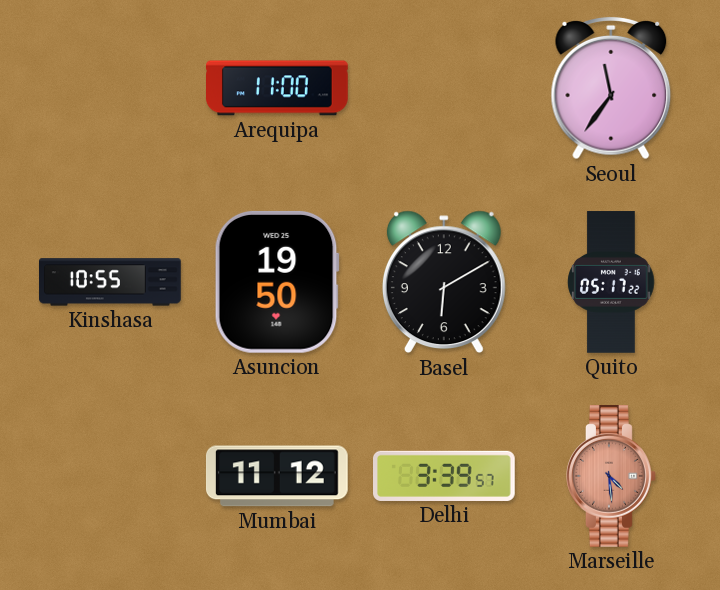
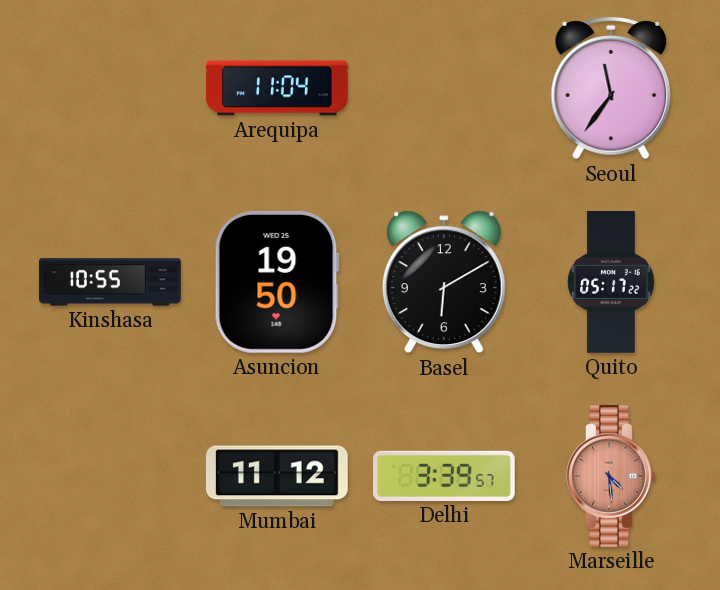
Arequipa: 11:00 -> 11:04 (278, 88)
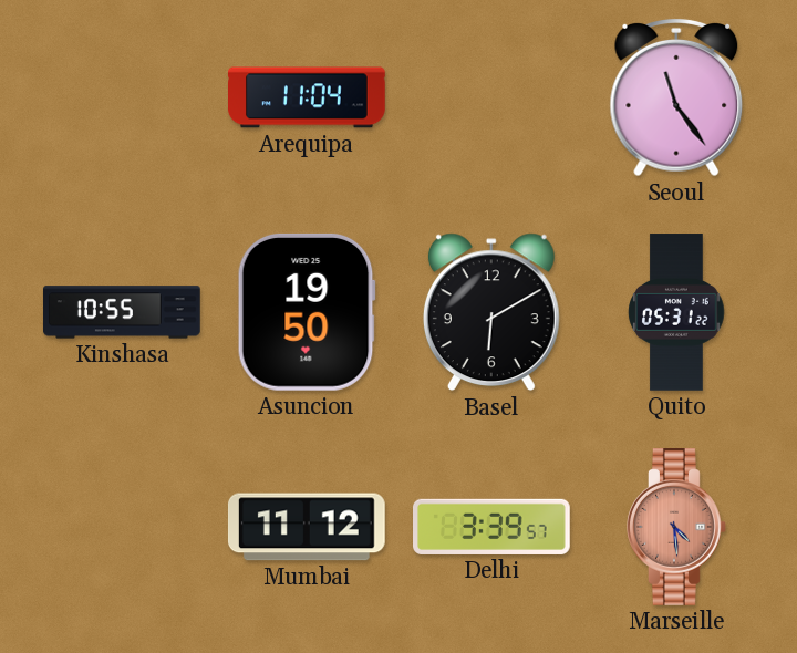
Seoul: 11:36 -> 11:24 (676, 97)
Quito: 05:17 -> 05:31 (676, 312)
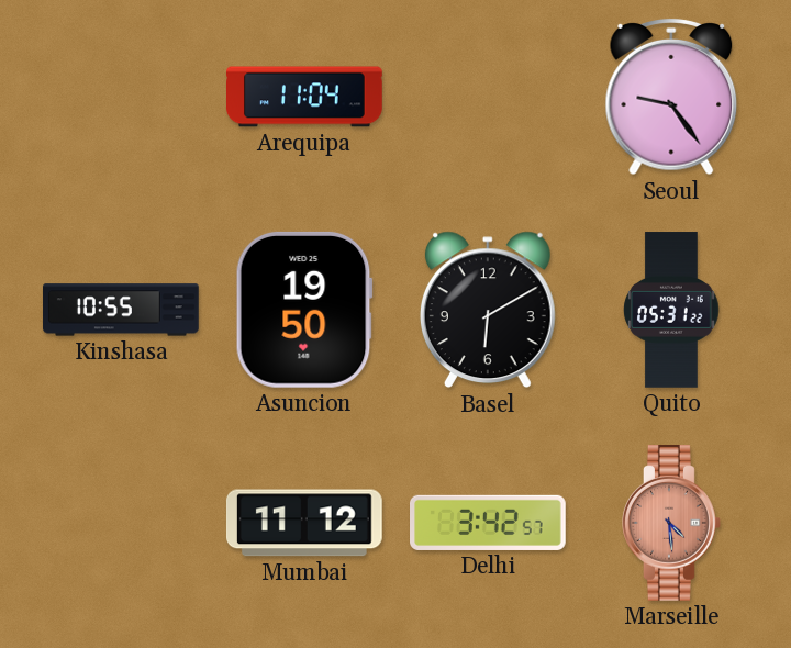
Seoul: 11:24 -> 9:24 (671, 97)
Delhi: 3:39 -> 3:42 (489, 523)
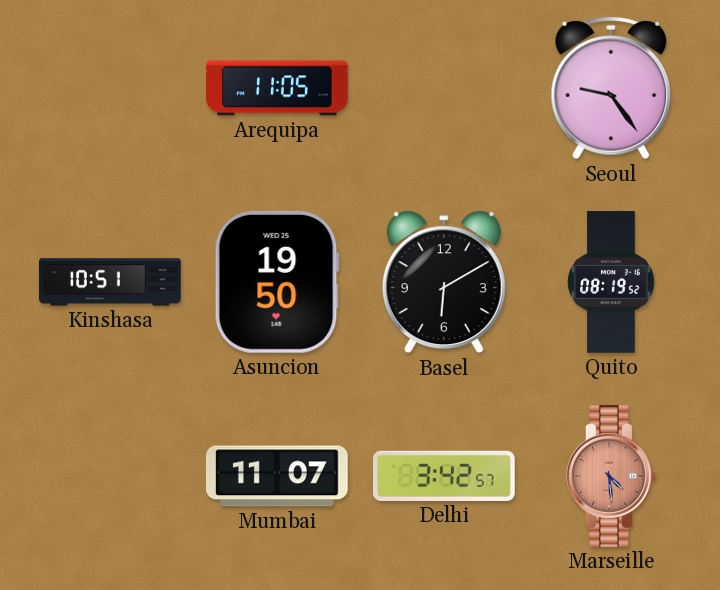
Arequipa: 11:04 -> 11:05 (278, 88)
Kinshasa: 10:55 -> 10:51 (111, 282)
Quito: 05:31 -> 08:19 (611, 282)
Mumbai: 11:12 -> 11:07 (277, 476)
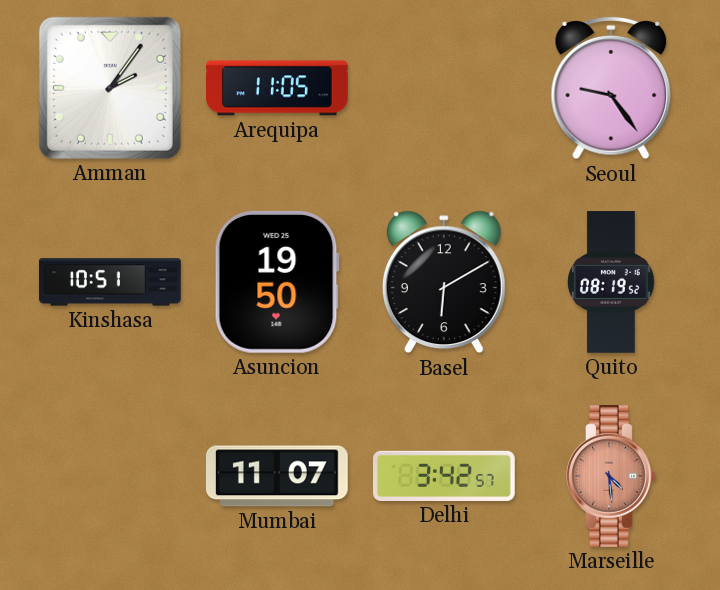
Amman: none -> 2:06 (110, 88)
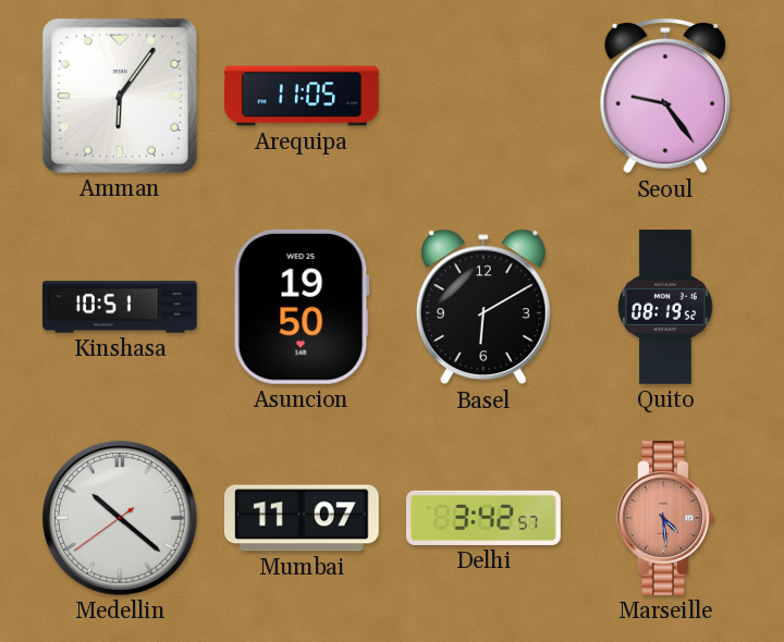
Amman: 2:06 -> 6:06 (120, 96)
Medellin: none -> 10:21 (120, 518)
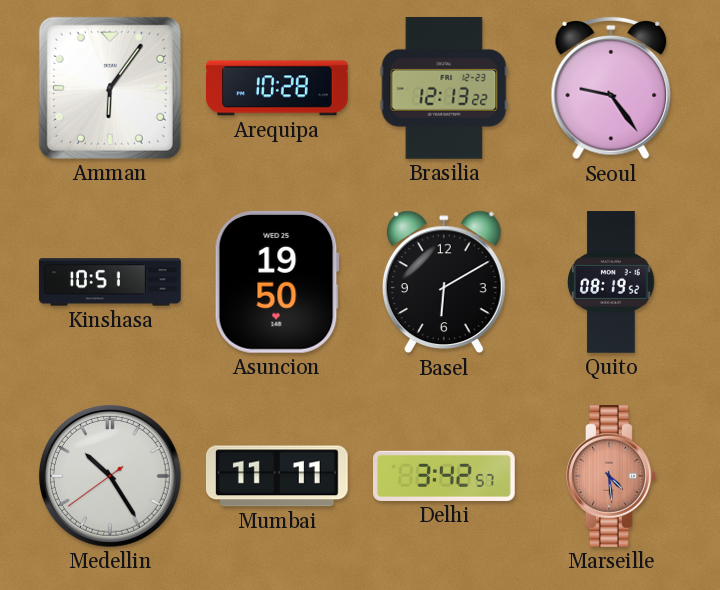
Arequipa: 11:05 -> 10:28 (278, 88)
Brasilia: none -> 12:13 (444, 88)
Medellin: 10:21 -> 10:24 (110, 476)
Mumbai: 11:07 -> 11:11 (277, 476)
